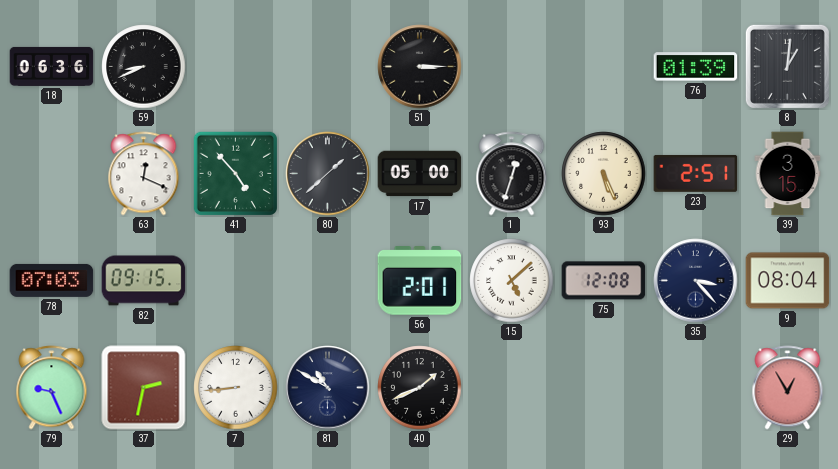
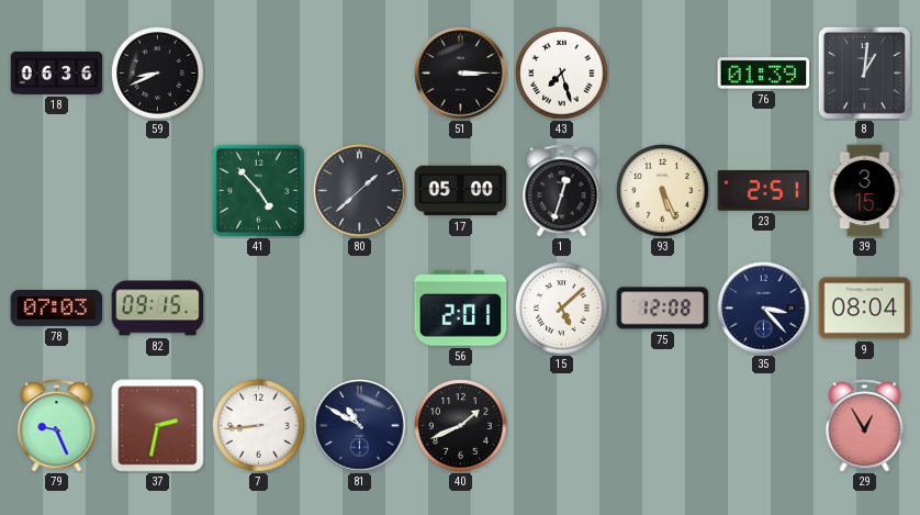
43: none -> 7:27 (562, 74)
63: 12:19 -> none (144, 174)
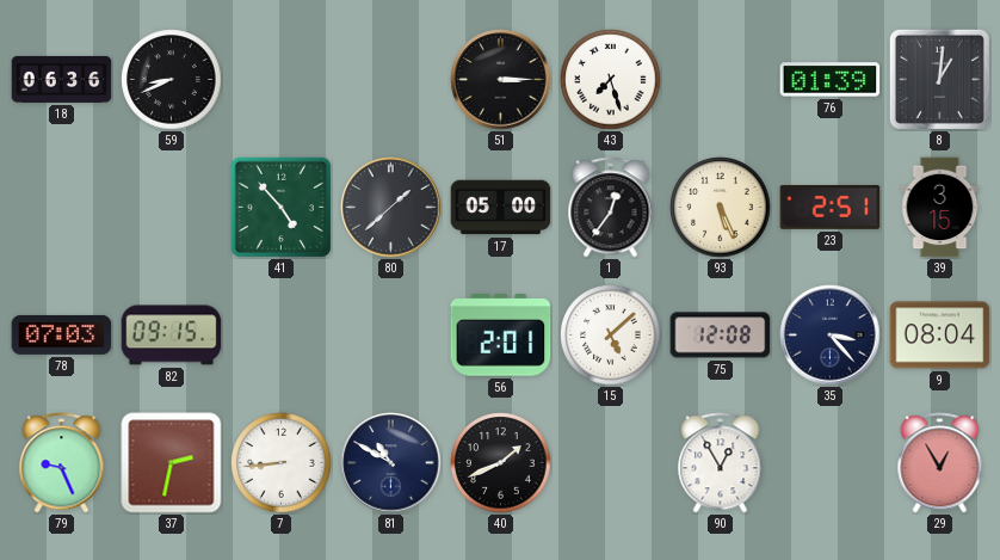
1: 12:33 -> 12:36 (611, 208)
90: none -> 12:55 (721, 463)
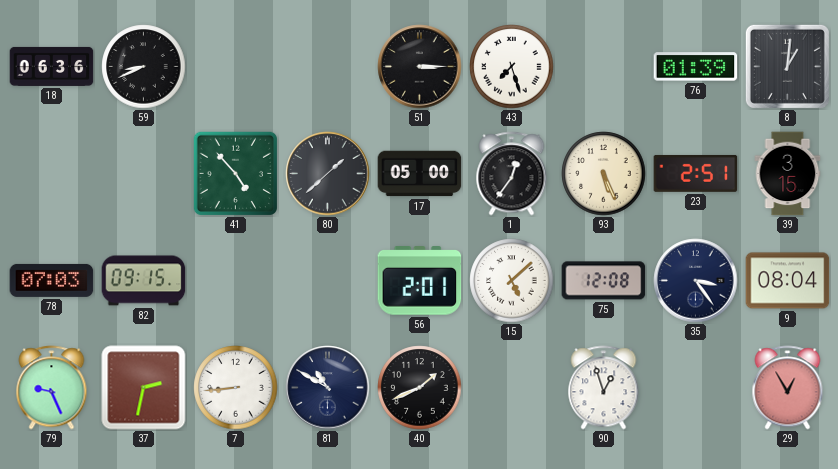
35: 3:23 -> 3:24 (696, 281)
90: 12:55 -> 12:57 (604, 388)
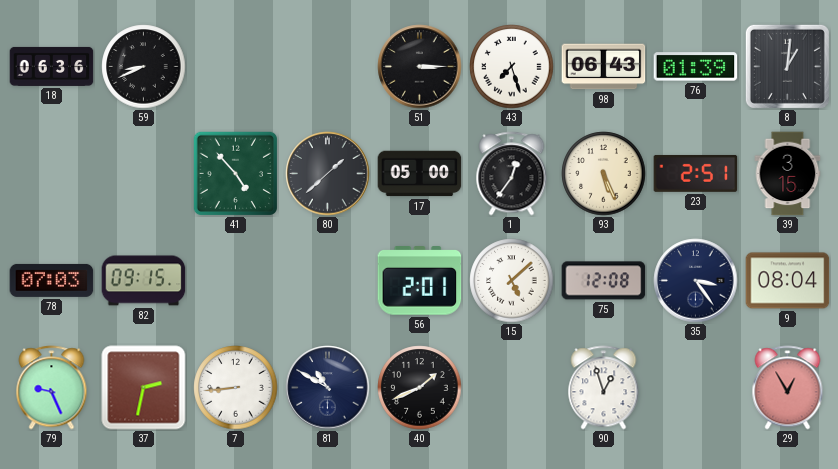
98: none -> 06:43 (604, 67)
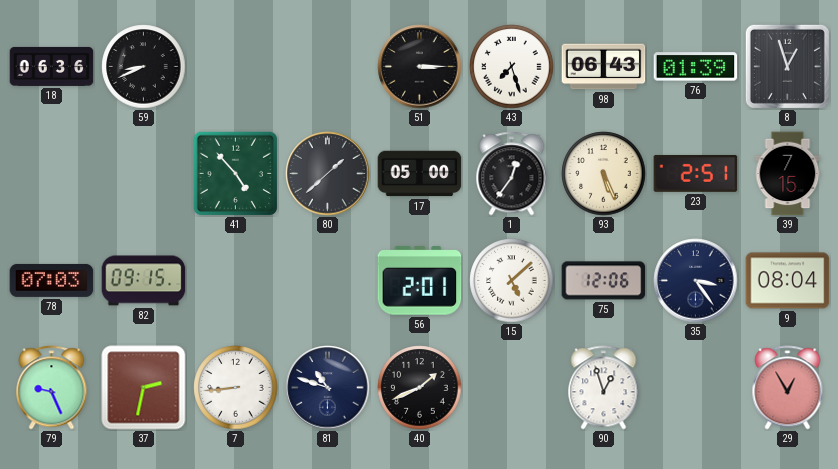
8: 1:01 -> 12:57 (787, 66)
39: 3:15 -> 7:15 (788, 174)
75: 12:08 -> 12:06 (604, 281)
81: 10:50 -> 10:48 (328, 388)
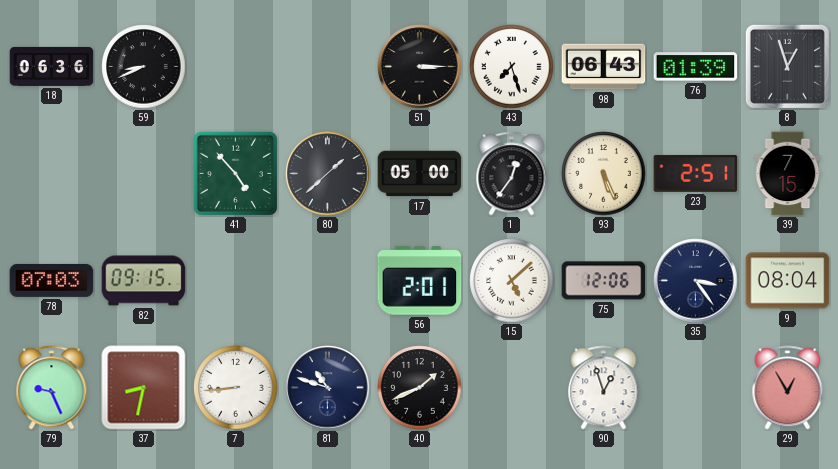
37: 2:32 -> 8:32 (144, 388)
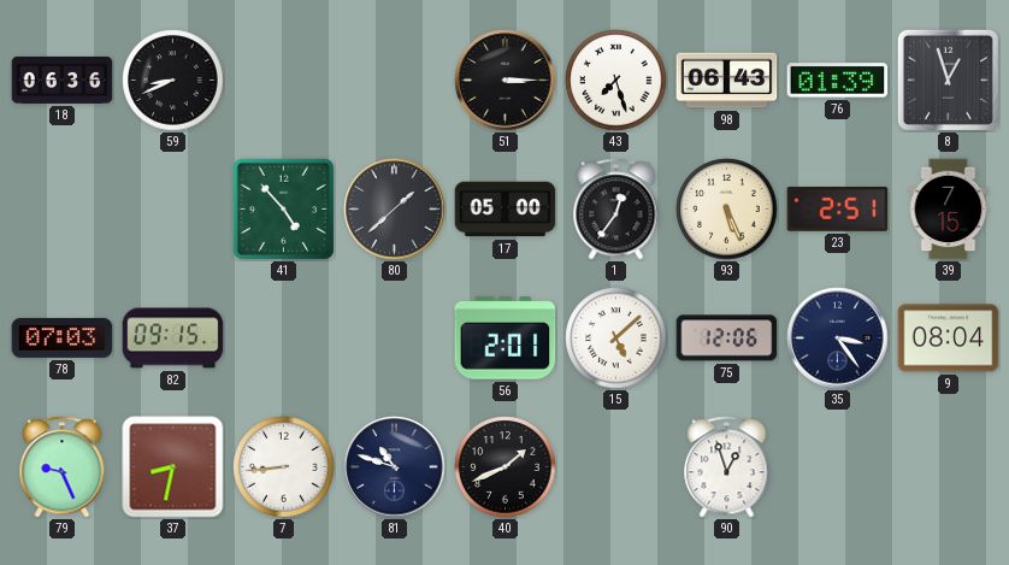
29: 12:55 -> none (788, 388)
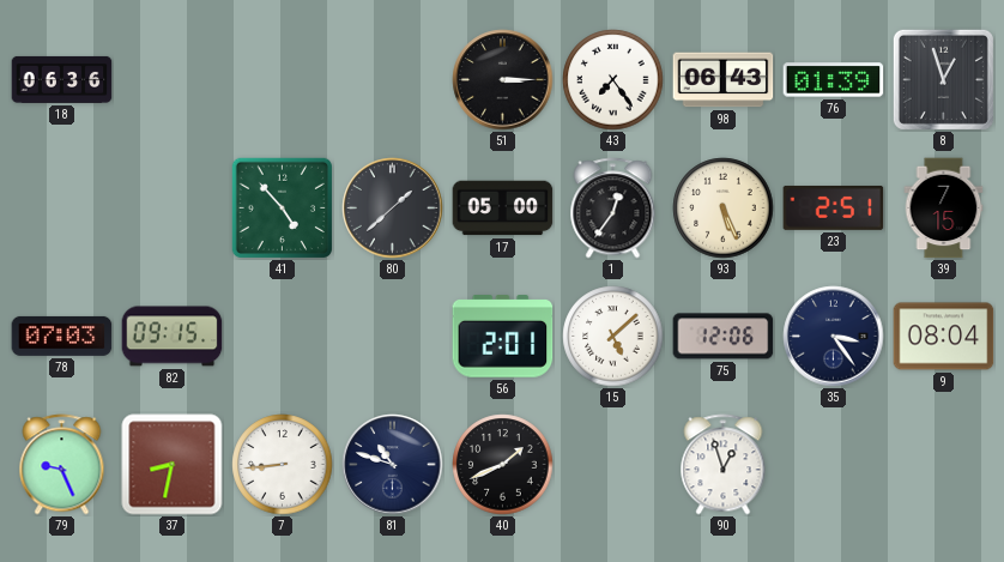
59: 8:41 -> none (173, 81)
43: 7:27 -> 7:24 (613, 80)
